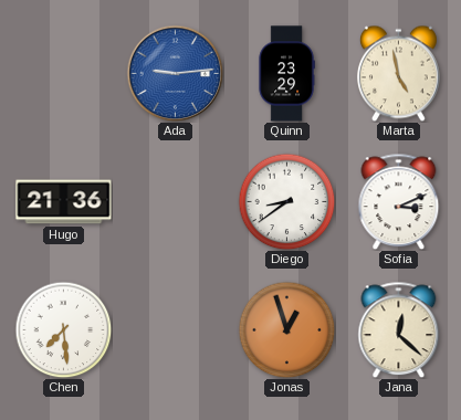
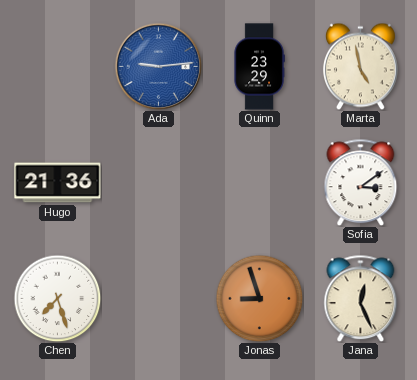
Diego: 8:39 -> none (286, 201)
Sofia: 3:11 -> 3:09 (361, 182)
Chen: 7:29 -> 7:27 (57, 298)
Jonas: 12:57 -> 8:57 (259, 298)
Jana: 12:22 -> 12:26 (361, 298)
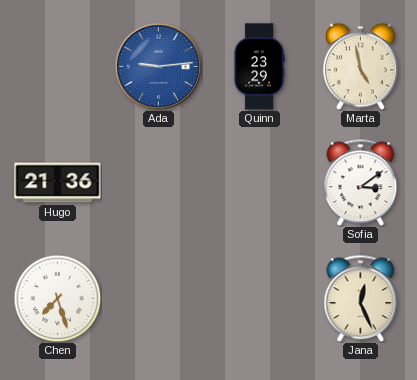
Jonas: 8:57 -> none (259, 298)
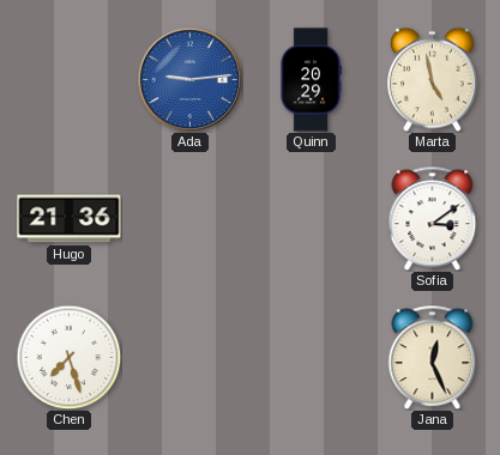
Quinn: 23:29 -> 20:29 (311, 80)
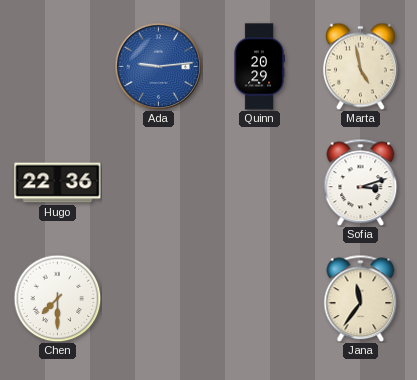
Hugo: 21:36 -> 22:36 (58, 183)
Sofia: 3:09 -> 3:12 (361, 182)
Chen: 7:27 -> 7:30 (57, 298)
Jana: 12:26 -> 11:36 (361, 298)
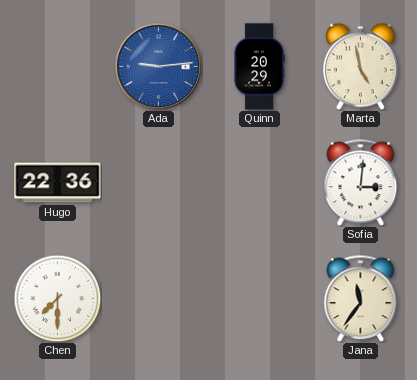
Sofia: 3:12 -> 3:01 (361, 182)
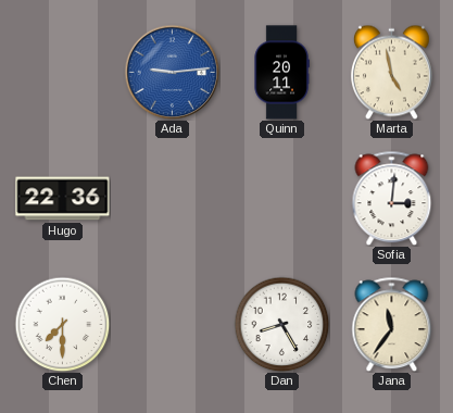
Quinn: 20:29 -> 20:11 (281, 73)
Dan: none -> 8:25 (281, 324)
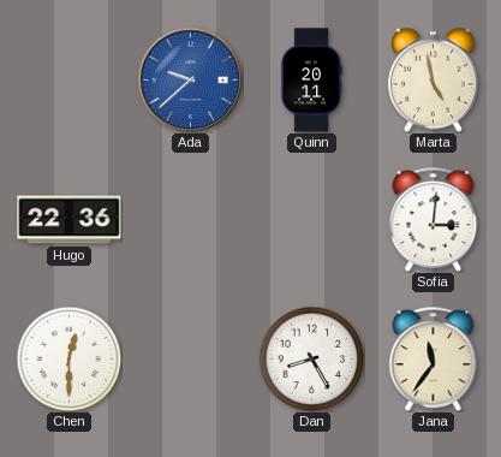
Ada: 9:14 -> 9:38 (190, 79)
Chen: 7:30 -> 12:30 (68, 358)
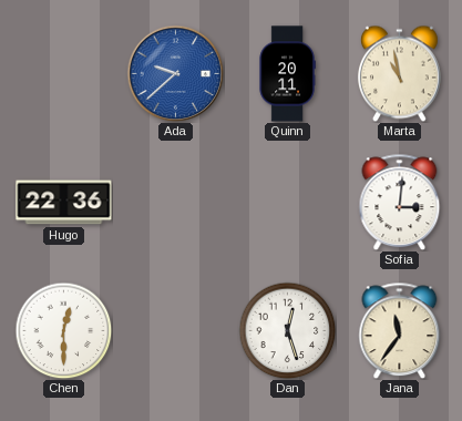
Marta: 4:58 -> 10:58 (399, 73)
Dan: 8:25 -> 12:27 (287, 330)
